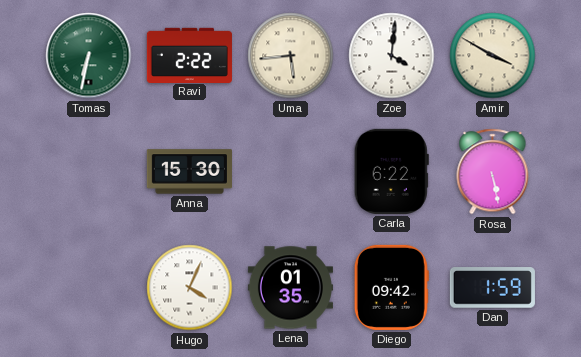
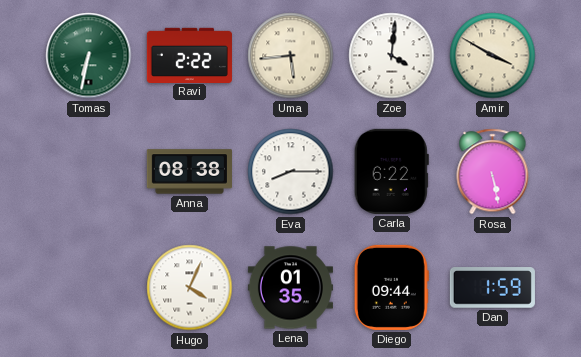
Anna: 15:30 -> 08:38 (189, 172)
Eva: none -> 8:15 (291, 172)
Diego: 09:42 -> 09:44 (391, 287)
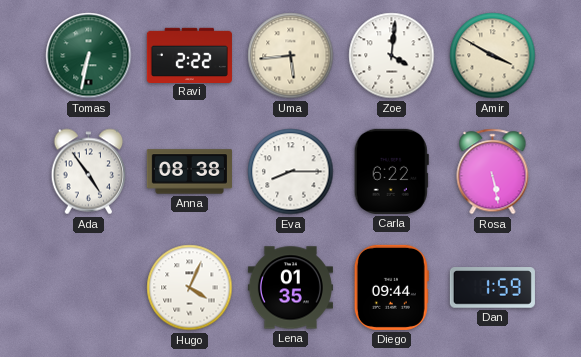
Ada: none -> 4:54 (89, 172)
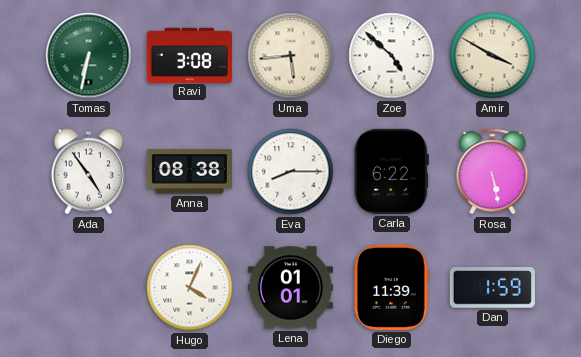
Ravi: 2:22 -> 3:08 (189, 55)
Zoe: 4:01 -> 4:52 (392, 56)
Lena: 01:35 -> 01:01 (290, 288)
Diego: 09:44 -> 11:39 (391, 287)
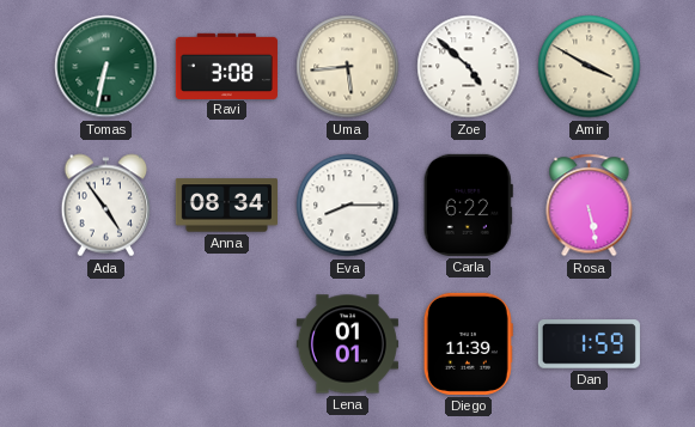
Anna: 08:38 -> 08:34 (226, 206)
Hugo: 4:04 -> none (190, 288)
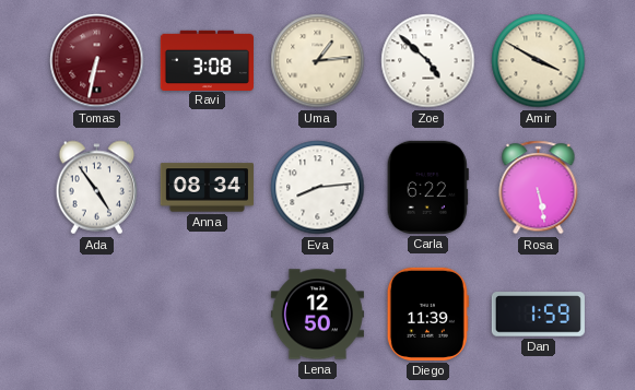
Tomas dial: green -> burgundy (97, 61)
Uma: 5:44 -> 1:14 (318, 61)
Eva: 8:15 -> 8:14 (318, 188)
Lena: 01:01 -> 12:50 (317, 315)
